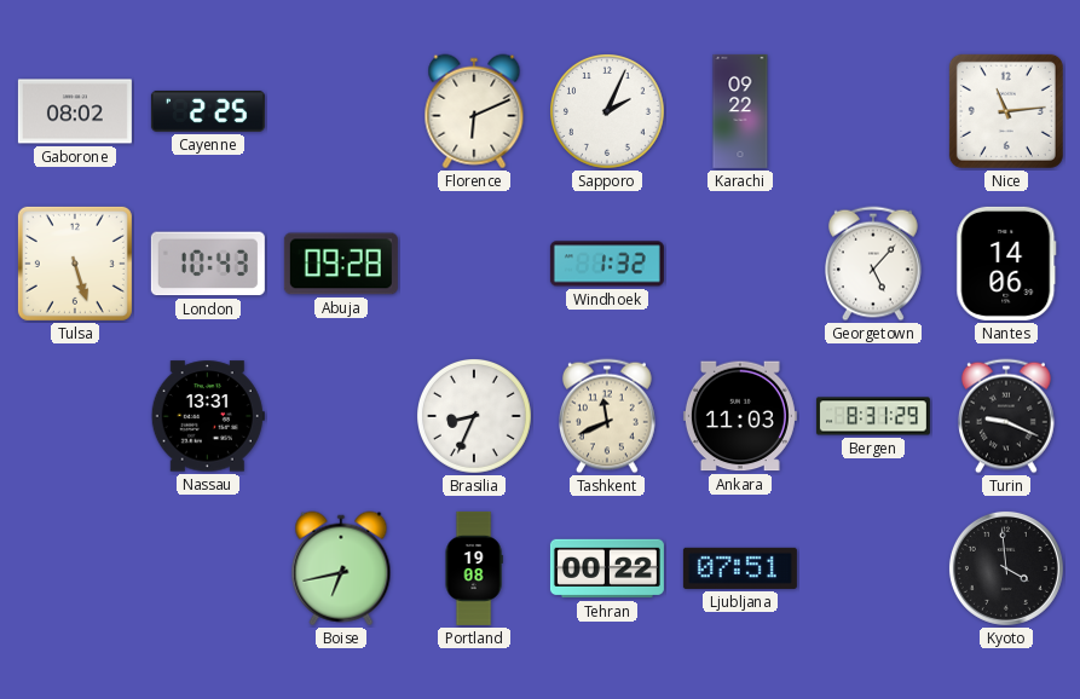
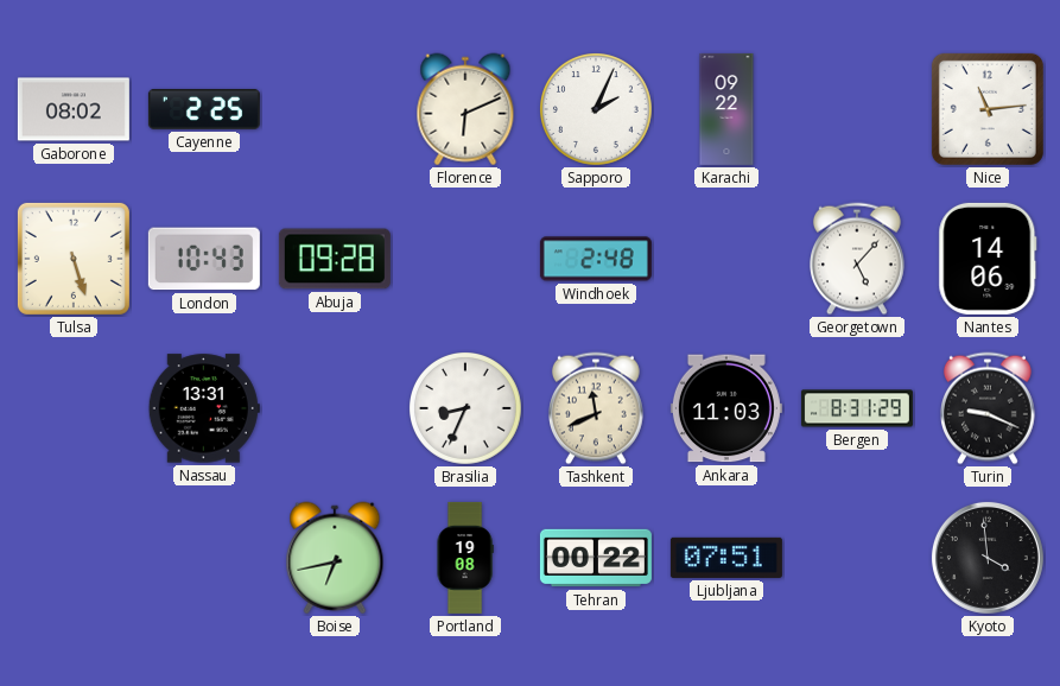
Windhoek: 1:32 -> 2:48 (596, 259)
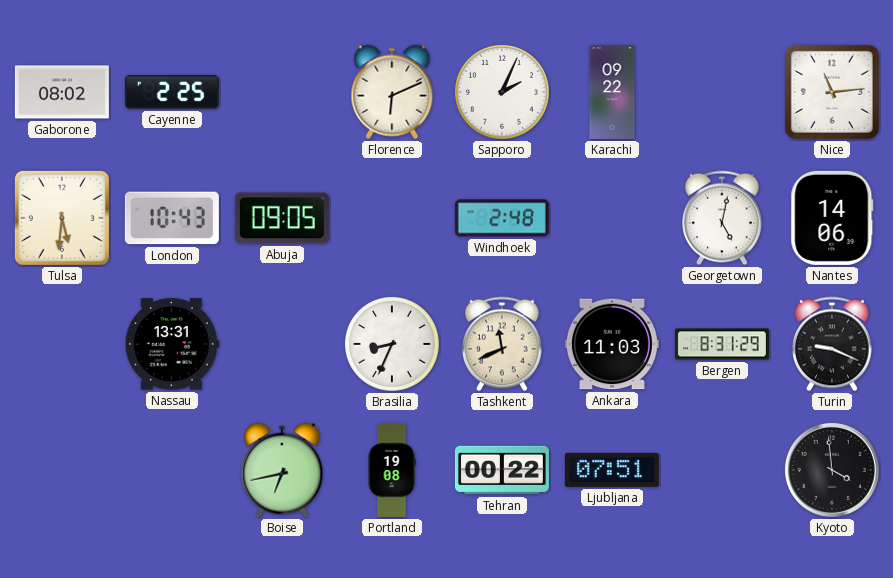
Tulsa: 5:27 -> 5:31 (62, 218)
Abuja: 09:28 -> 09:05 (282, 218)
Georgetown: 5:07 -> 5:02 (723, 218)
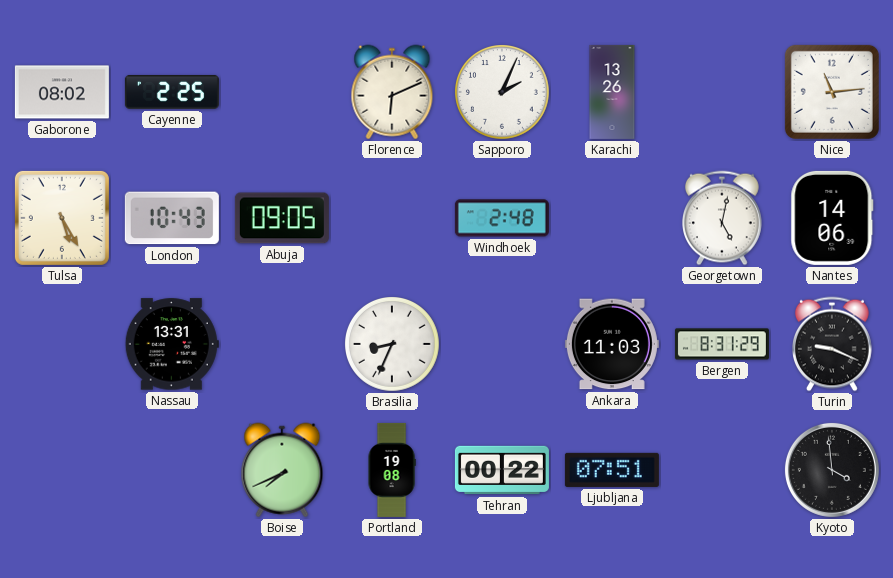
Karachi: 09:22 -> 13:26 (612, 92)
Tulsa: 5:31 -> 5:25 (62, 218)
Tashkent: 11:41 -> none (503, 344)
Boise: 6:43 -> 7:41 (282, 470)
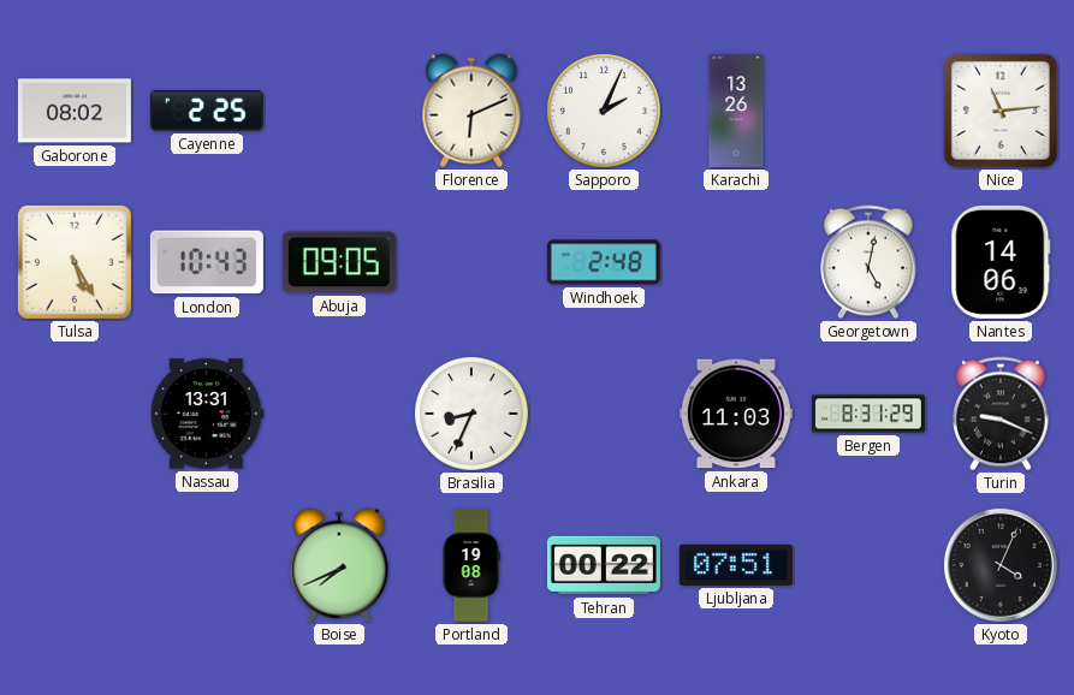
Kyoto: 3:59 -> 4:04 (1001, 565)
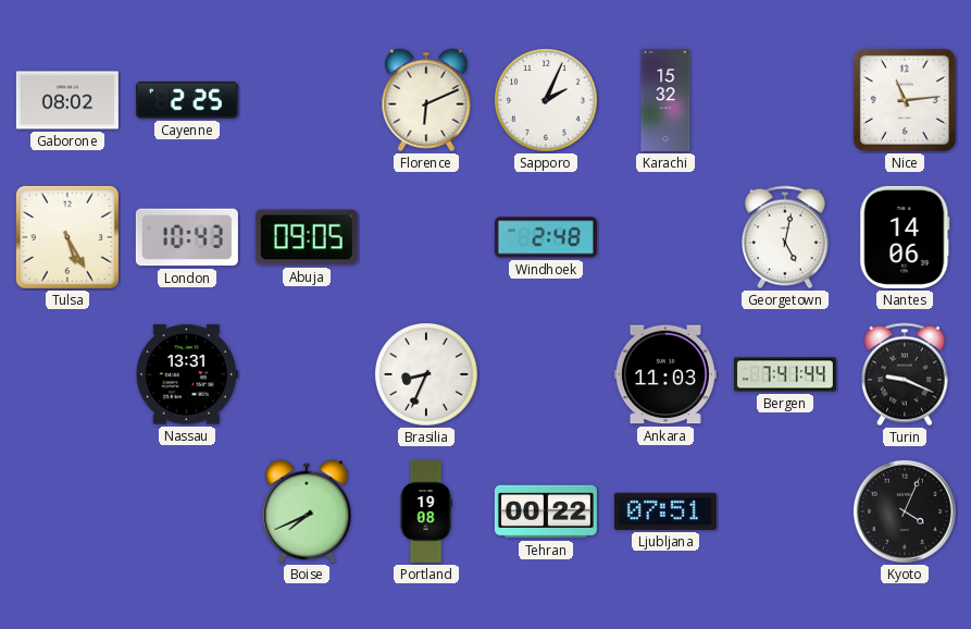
Karachi: 13:26 -> 15:32 (665, 100)
Bergen: 8:31 -> 7:41 (785, 374)
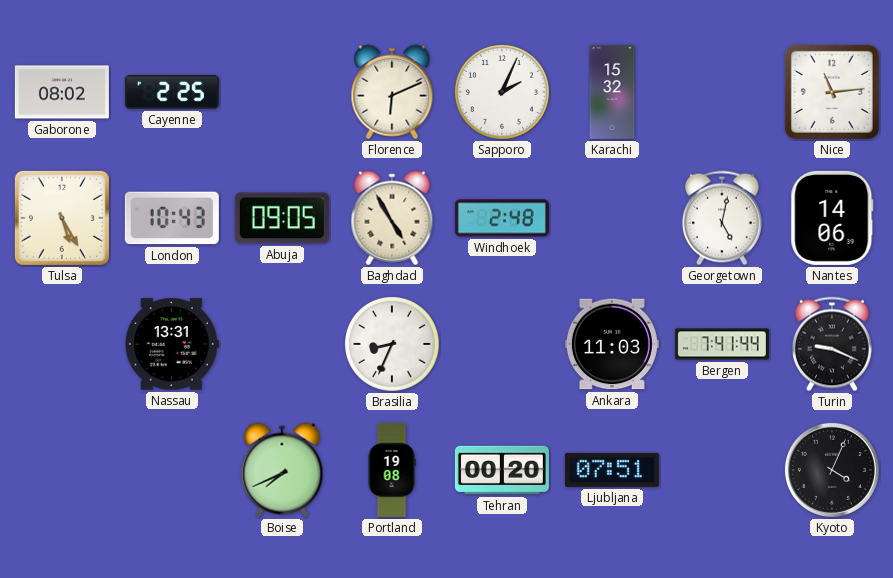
Baghdad: none -> 4:55 (392, 218)
Tehran: 00:22 -> 00:20 (502, 470)
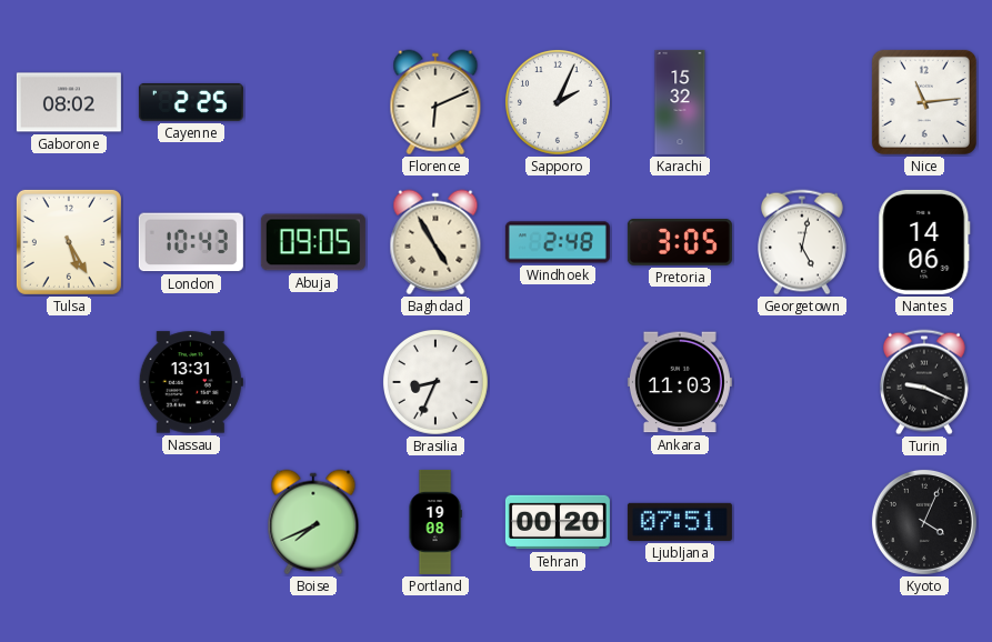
Pretoria: none -> 3:05 (680, 242)
Bergen: 7:41 -> none (722, 344)
